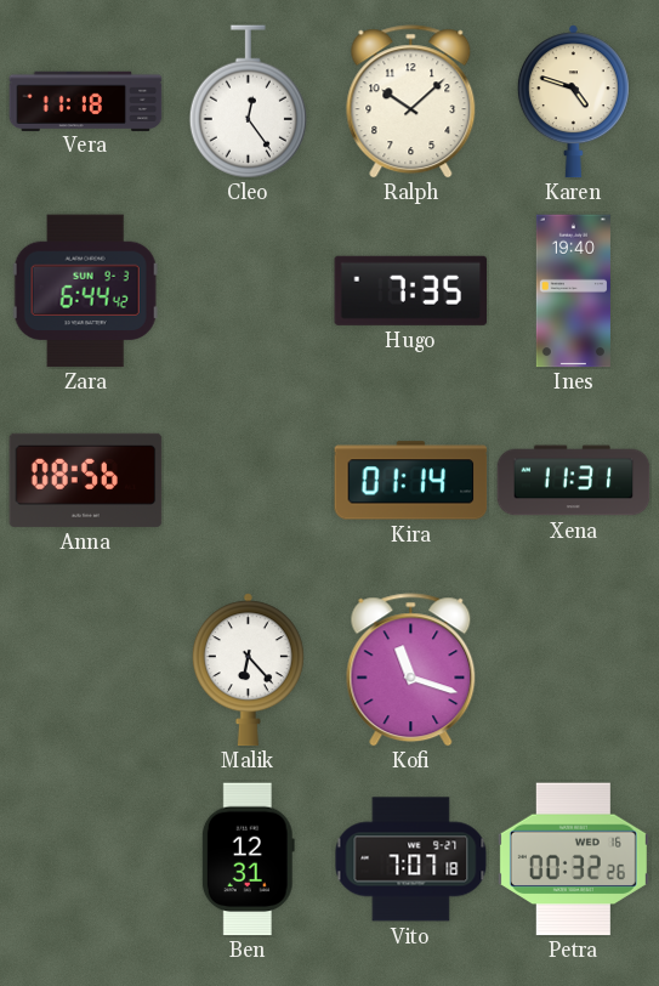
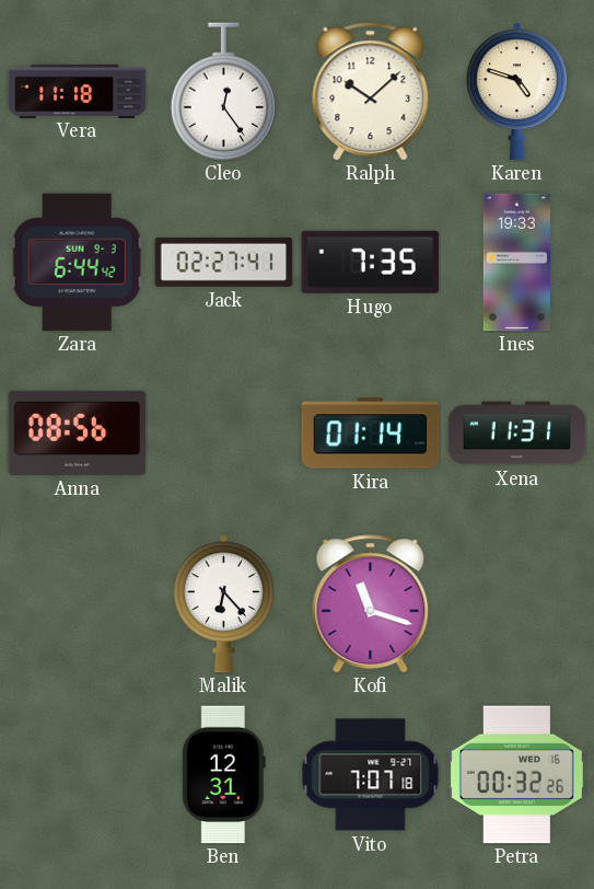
Jack: none -> 02:27 (224, 262)
Ines: 19:40 -> 19:33 (516, 263)
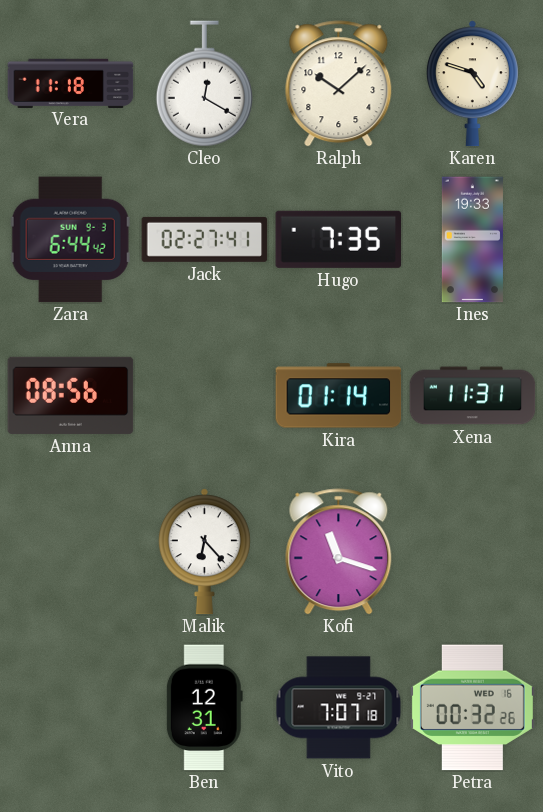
Cleo: 12:24 -> 12:20 (204, 84)
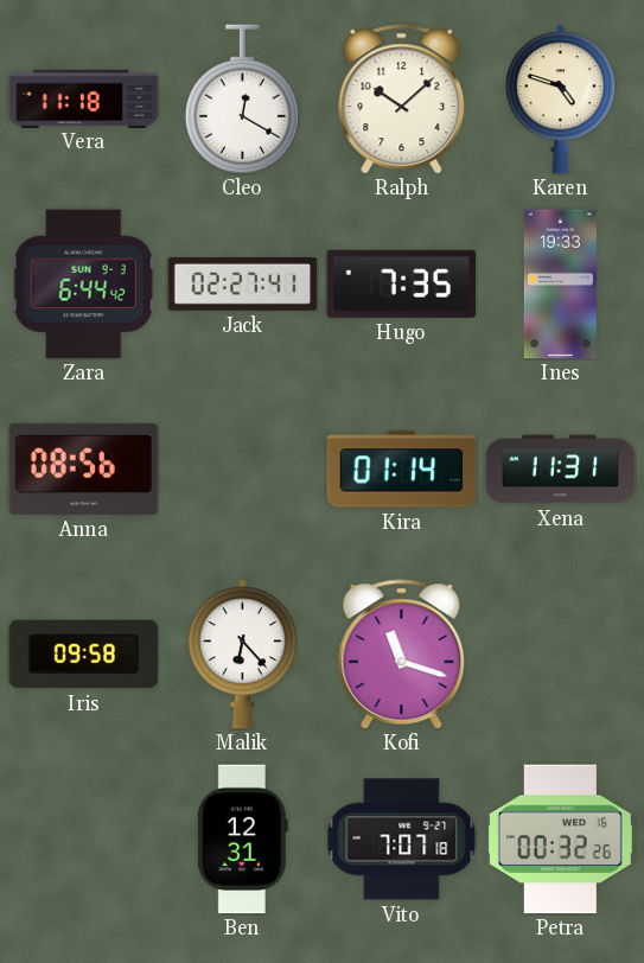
Iris: none -> 09:58 (84, 655)
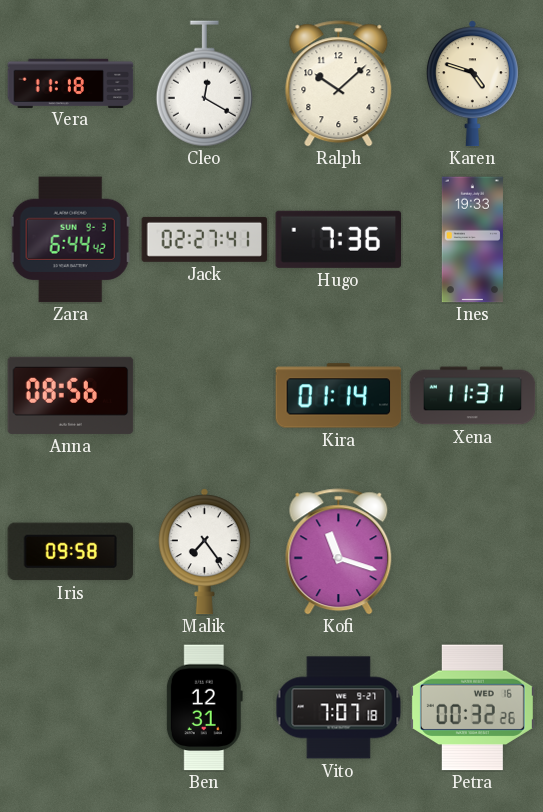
Hugo: 7:35 -> 7:36 (339, 239)
Malik: 6:23 -> 7:24 (204, 552)
